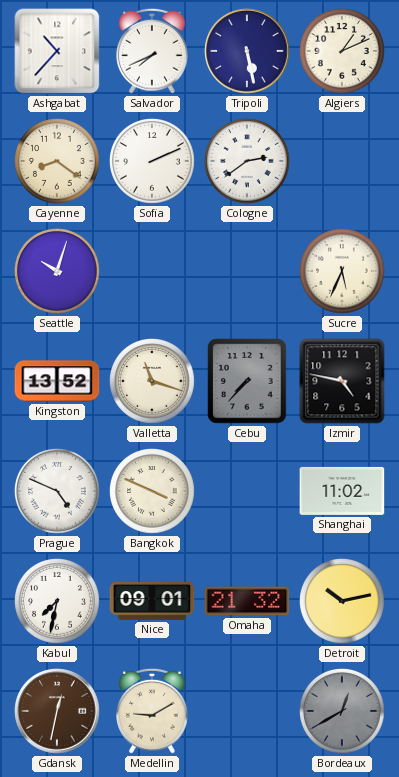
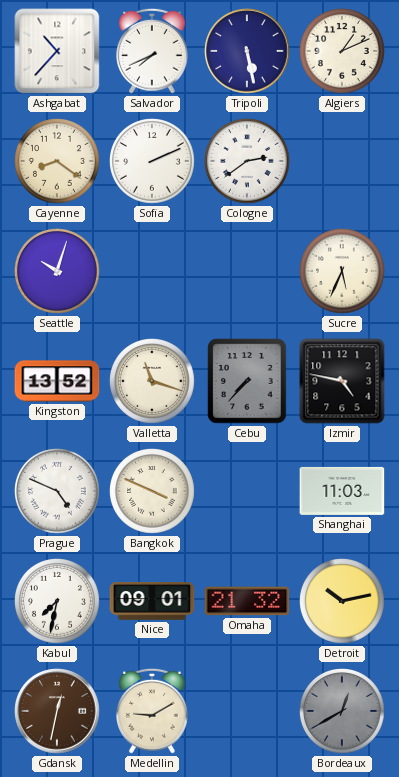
Shanghai: 11:02 -> 11:03 (342, 491)
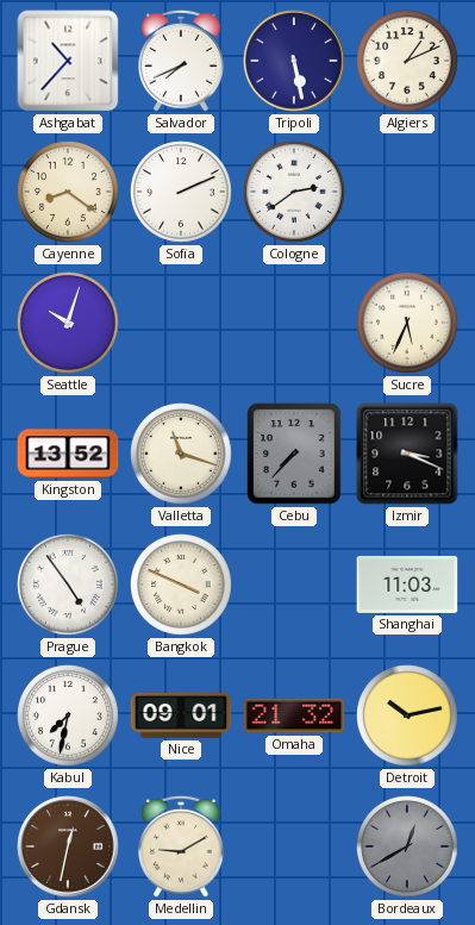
Izmir: 4:47 -> 3:19 (407, 454)
Prague: 4:49 -> 4:54 (69, 586)
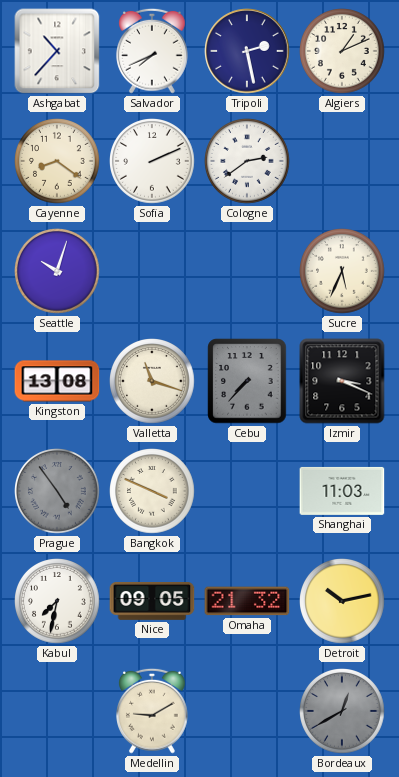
Tripoli: 5:28 -> 2:28 (247, 51)
Kingston: 13:52 -> 13:08 (57, 381)
Prague dial: white -> grey (58, 492)
Nice: 09:01 -> 09:05 (152, 602)
Gdansk: 12:32 -> none (68, 846)
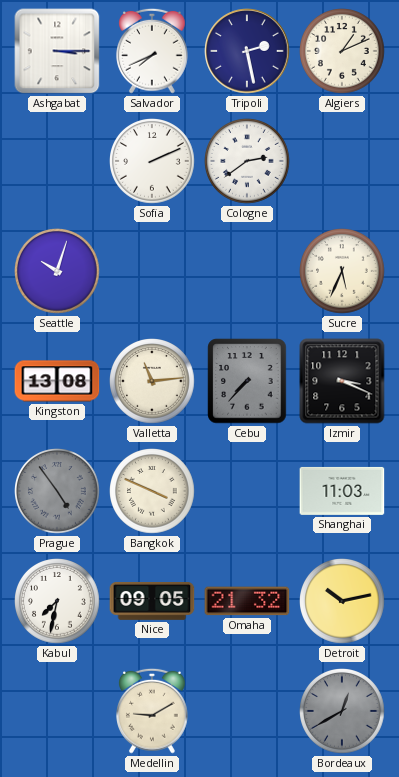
Ashgabat: 10:37 -> 3:15 (57, 51)
Cayenne: 8:21 -> none (58, 162)
Valletta: 11:18 -> 11:14 (153, 382)
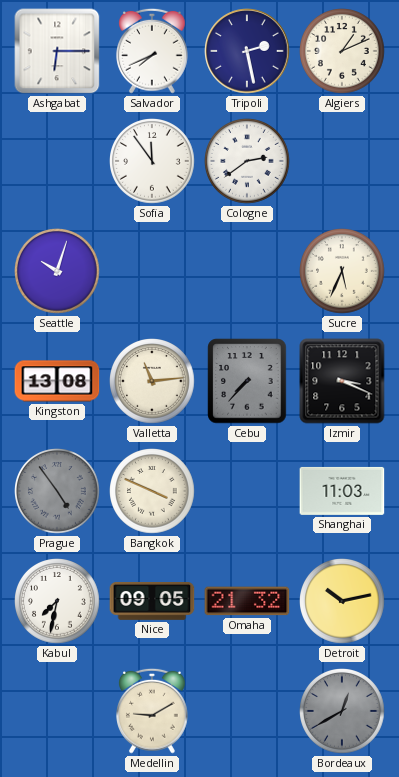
Ashgabat: 3:15 -> 6:15 (57, 51)
Sofia: 2:11 -> 11:54 (153, 162)
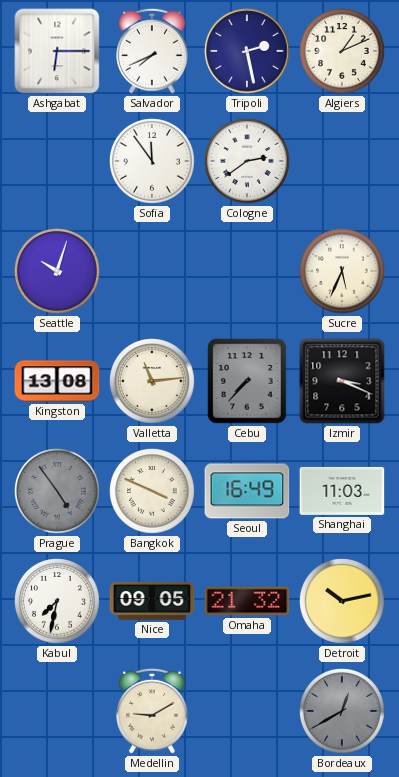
Seoul: none -> 16:49 (247, 491)
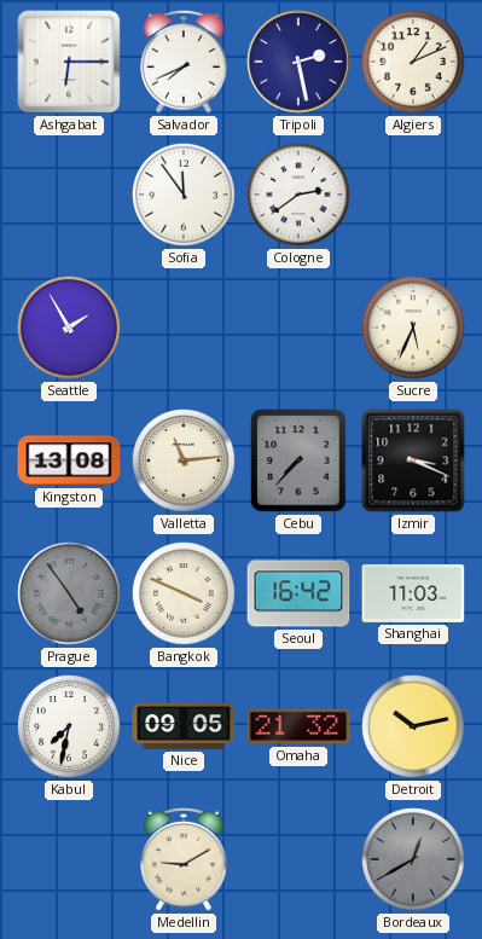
Seattle: 10:03 -> 1:55 (70, 329)
Seoul: 16:49 -> 16:42 (298, 593)
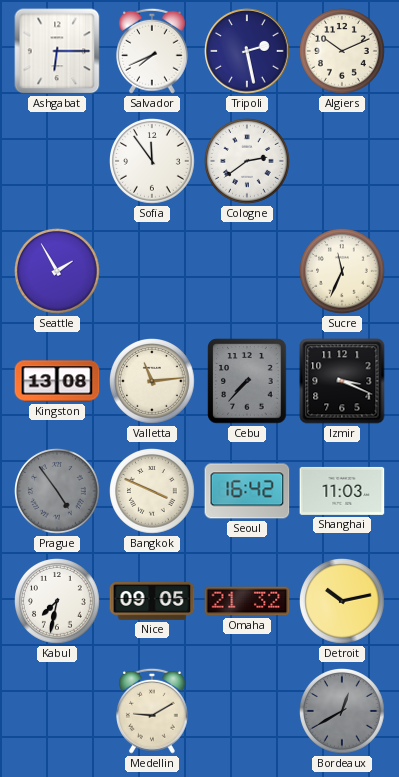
Algiers: 1:11 -> 10:11 (343, 52)
Sucre: 5:34 -> 11:34 (343, 272)
